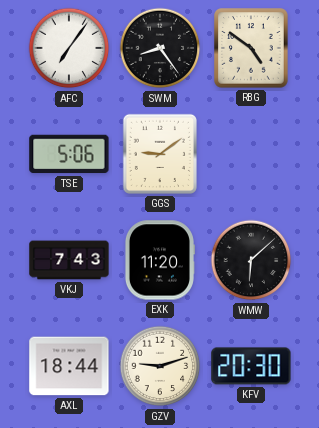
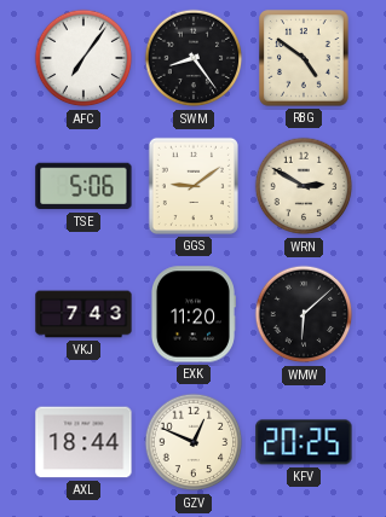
WRN: none -> 2:50 (304, 186)
GZV: 9:12 -> 12:49 (194, 442)
KFV: 20:30 -> 20:25 (304, 442)
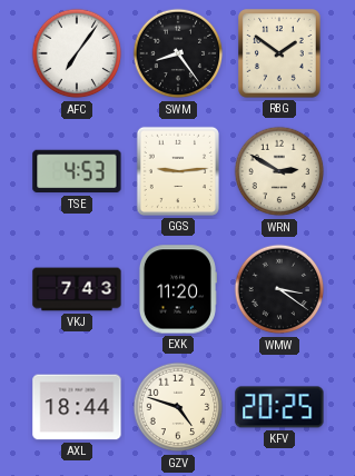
RBG: 4:51 -> 1:51 (279, 53)
TSE: 5:06 -> 4:53 (77, 171)
GGS: 9:09 -> 9:14 (178, 171)
WMW: 6:08 -> 3:21 (279, 289)
GZV: 12:49 -> 4:48 (178, 407)
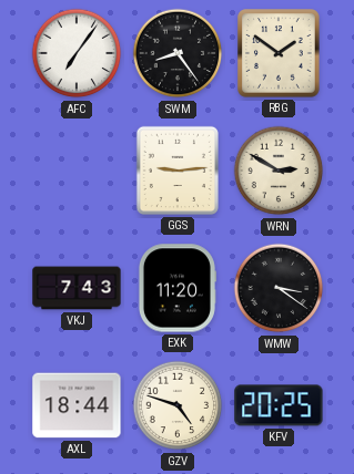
TSE: 4:53 -> none (77, 171)
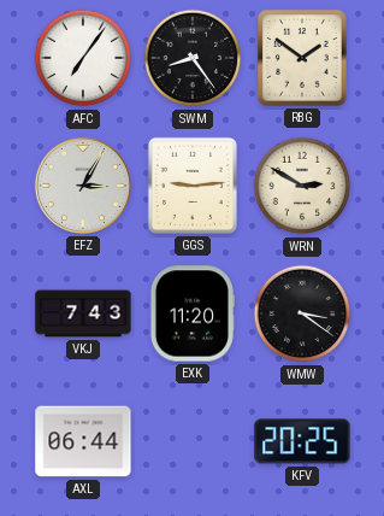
EFZ: none -> 3:05 (83, 186)
AXL: 18:44 -> 06:44 (83, 441)
GZV: 4:48 -> none (178, 405)
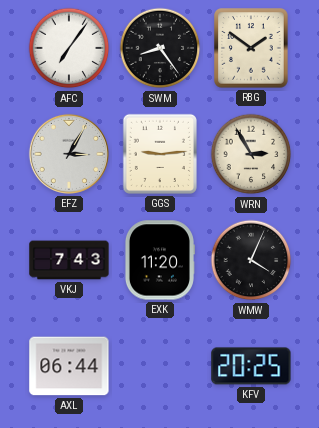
WRN: 2:50 -> 2:55 (251, 154)
WMW: 3:21 -> 4:04 (251, 260)
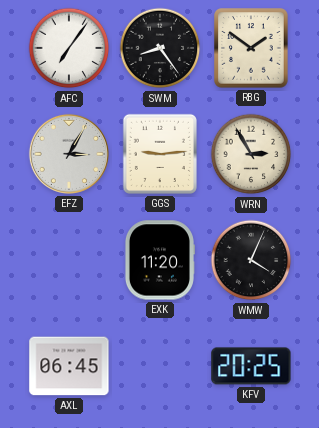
VKJ: 7:43 -> none (69, 260)
AXL: 06:44 -> 06:45 (69, 366)
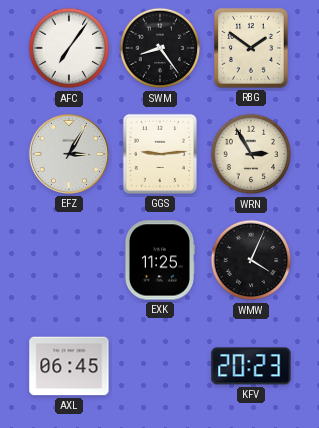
EXK: 11:20 -> 11:25 (159, 260)
KFV: 20:25 -> 20:23 (251, 366)
